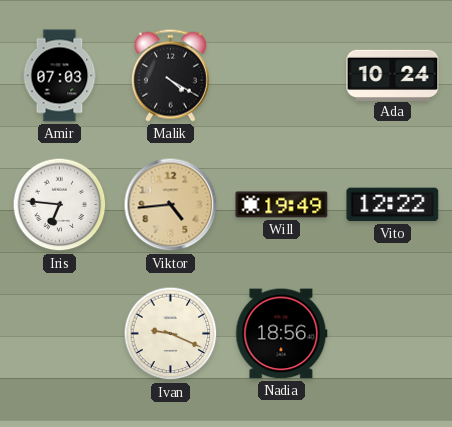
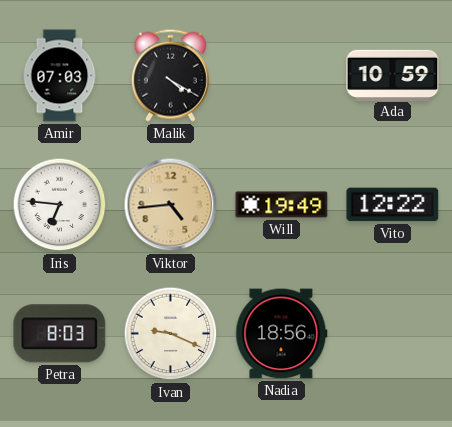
Ada: 10:24 -> 10:59 (393, 75)
Petra: none -> 8:03 (60, 334)
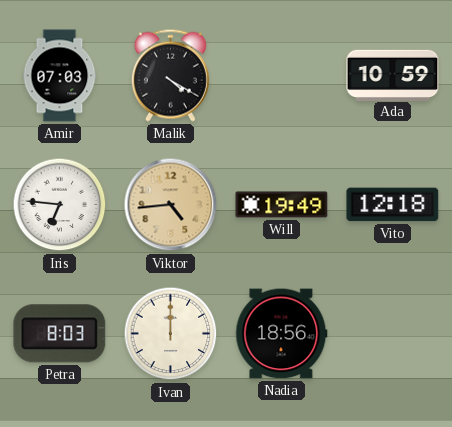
Vito: 12:22 -> 12:18 (393, 205)
Ivan: 9:19 -> 12:00 (171, 334)
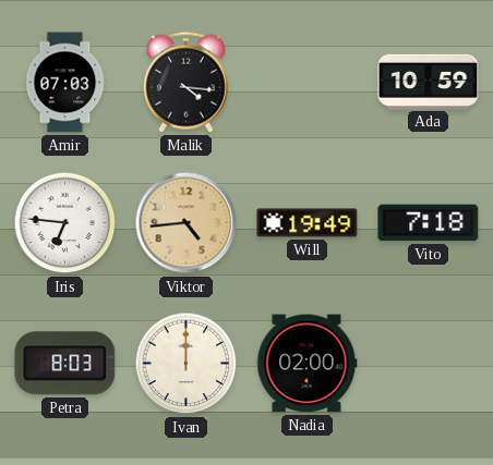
Malik: 4:20 -> 4:16 (185, 82)
Vito: 12:18 -> 7:18 (429, 223)
Nadia: 18:56 -> 02:00 (308, 364)
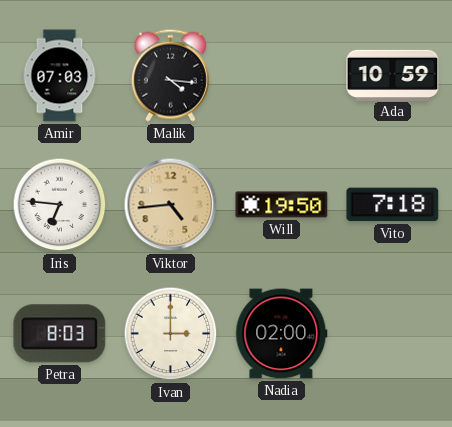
Will: 19:49 -> 19:50 (282, 205)
Ivan: 12:00 -> 3:00 (171, 334)
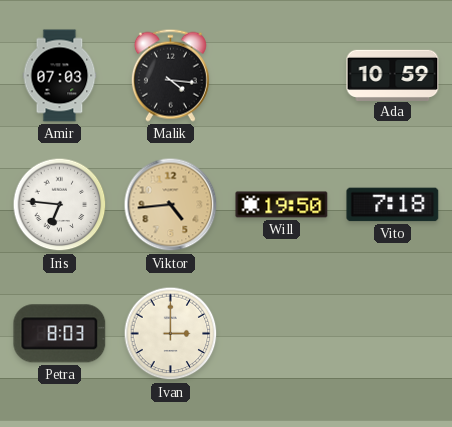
Nadia: 02:00 -> none (282, 334)
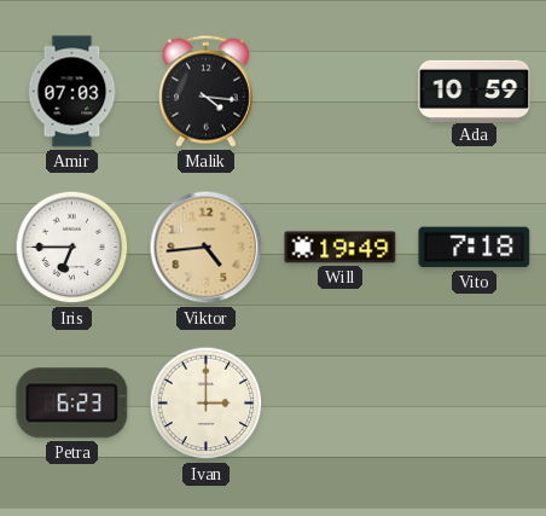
Iris: 6:46 -> 6:45 (72, 248)
Will: 19:50 -> 19:49 (341, 248)
Petra: 8:03 -> 6:23 (72, 404)
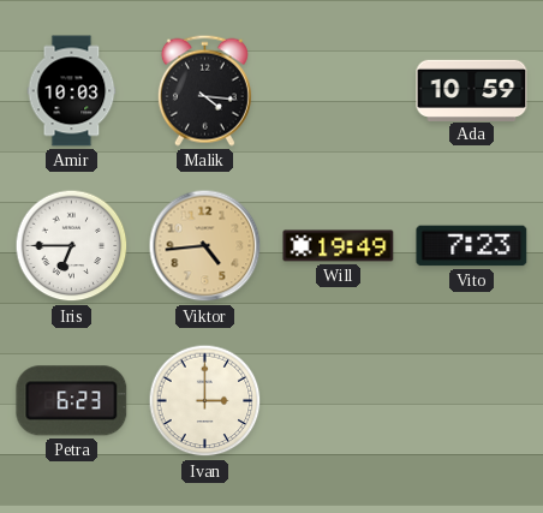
Amir: 07:03 -> 10:03 (72, 91)
Vito: 7:18 -> 7:23 (472, 246)
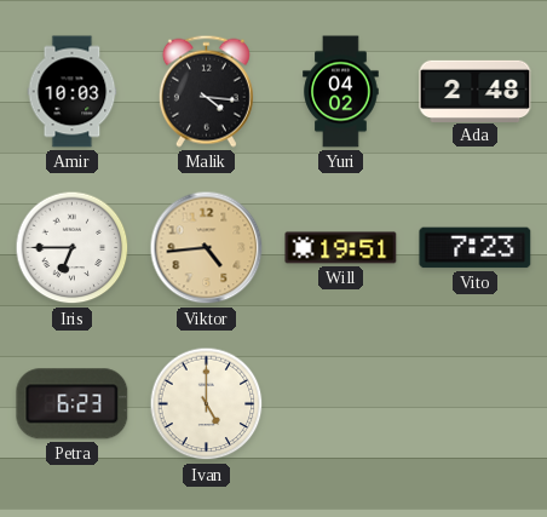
Yuri: none -> 04:02 (341, 92)
Ada: 10:59 -> 2:48 (476, 91)
Will: 19:49 -> 19:51 (341, 248)
Ivan: 3:00 -> 5:00 (207, 404)
